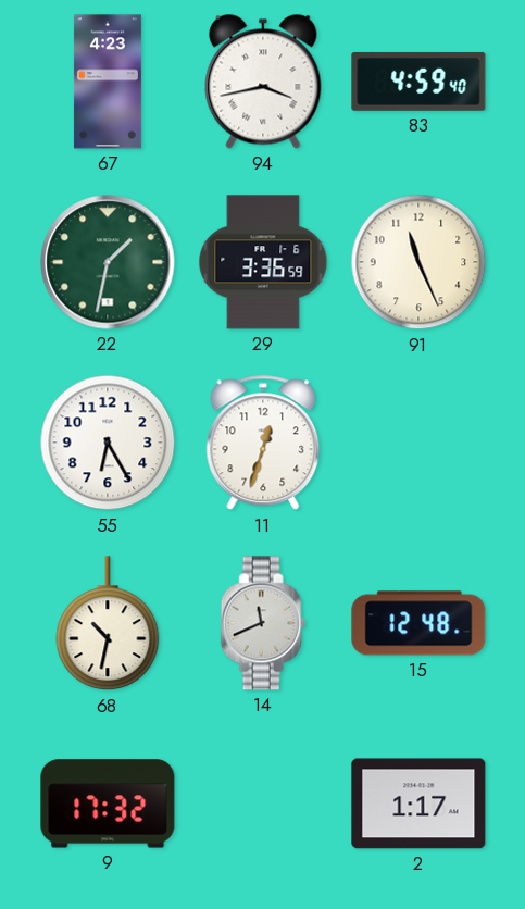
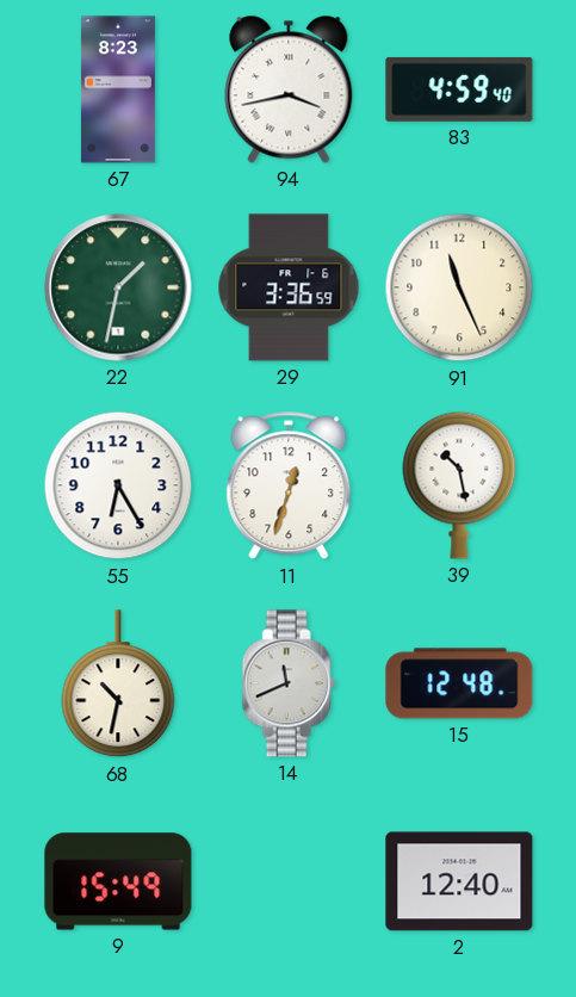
67: 4:23 -> 8:23 (118, 89)
39: none -> 10:28 (459, 485)
9: 17:32 -> 15:49 (118, 881)
2: 1:17 -> 12:40 (459, 881)
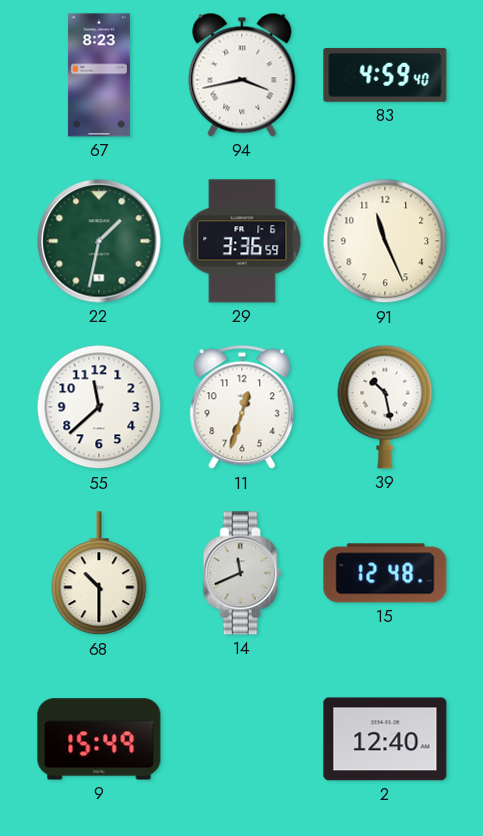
55: 6:25 -> 11:38 (99, 407)
68: 10:32 -> 10:30 (99, 574)
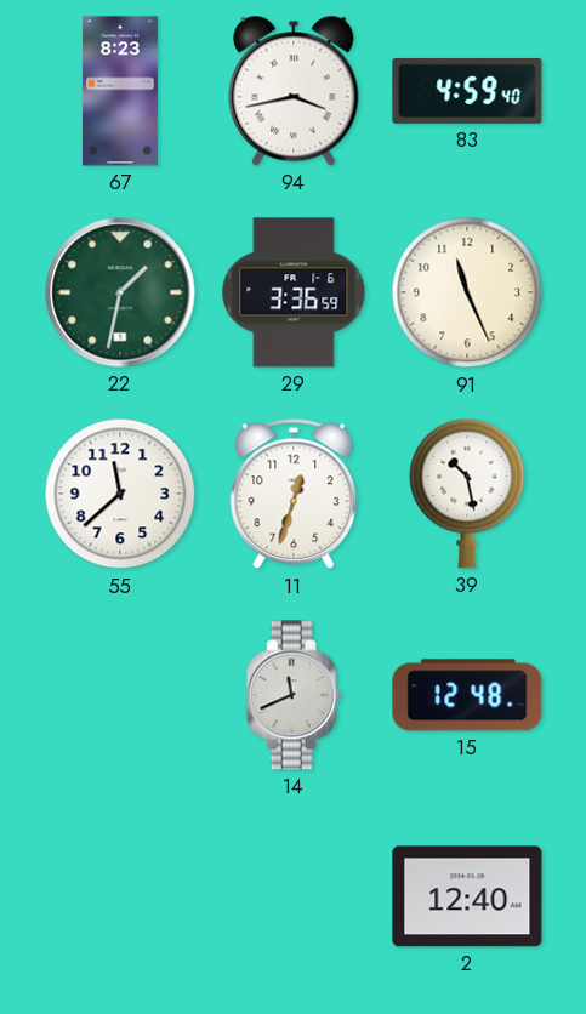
68: 10:30 -> none (99, 574)
9: 15:49 -> none (99, 739)
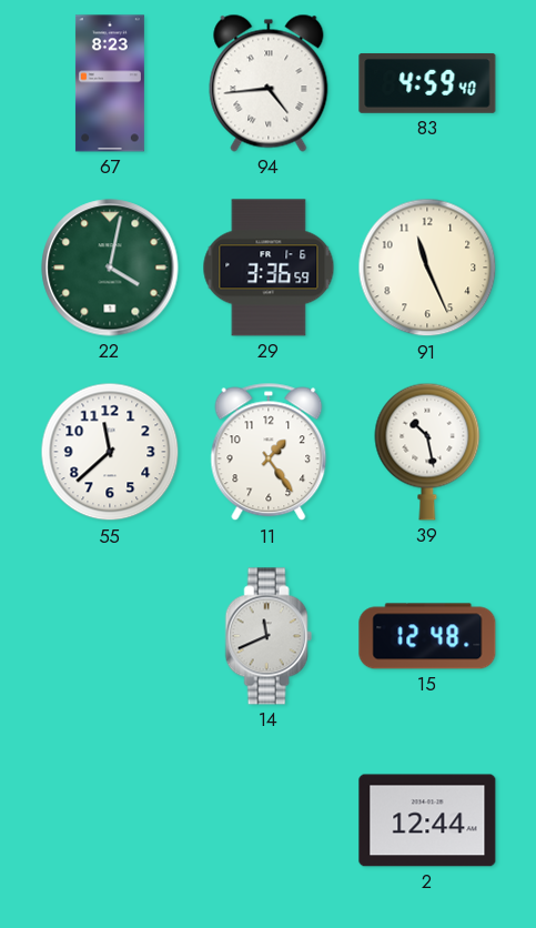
94: 3:43 -> 4:44 (269, 83)
22: 1:32 -> 4:02 (110, 268)
11: 12:33 -> 1:24 (269, 452)
2: 12:40 -> 12:44 (427, 820)
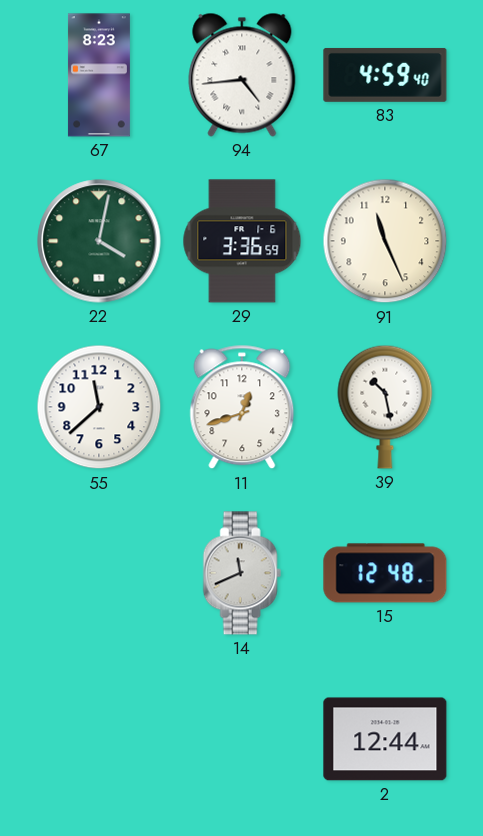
11: 1:24 -> 12:42 (242, 407)
